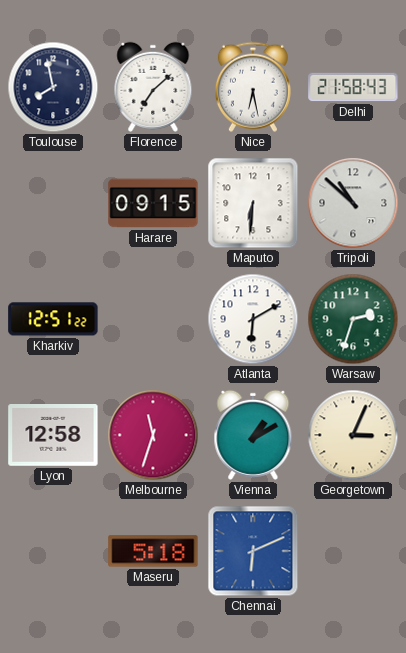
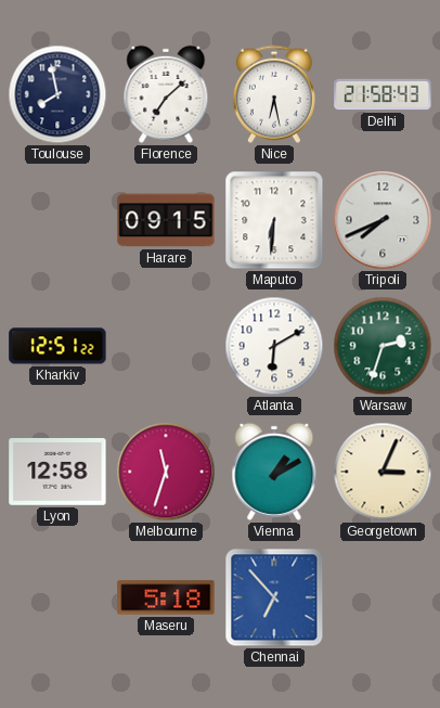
Tripoli: 10:52 -> 7:41 (383, 220)
Chennai: 6:11 -> 6:53 (274, 597)
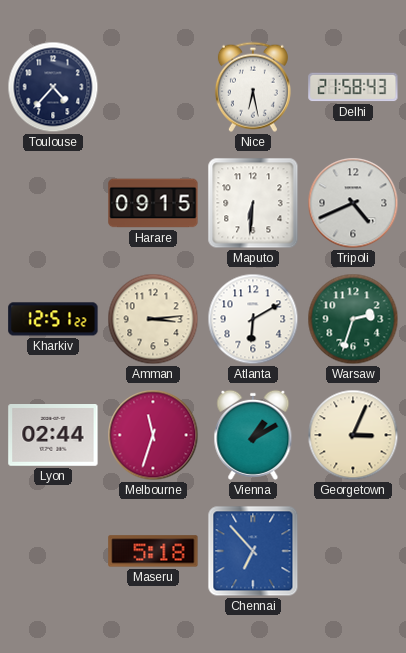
Toulouse: 7:58 -> 4:37 (53, 87)
Florence: 7:08 -> none (166, 94)
Tripoli: 7:41 -> 4:41 (353, 203)
Amman: none -> 3:14 (153, 319)
Lyon: 12:58 -> 02:44 (53, 436)
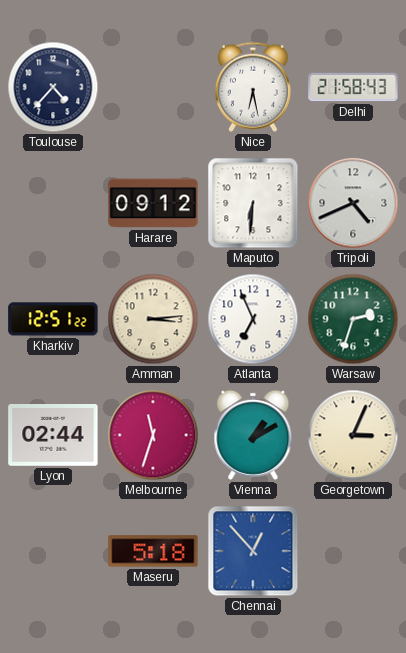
Harare: 09:15 -> 09:12 (153, 203)
Atlanta: 6:10 -> 6:56 (253, 319)
Chennai: 6:53 -> 12:53 (253, 551)
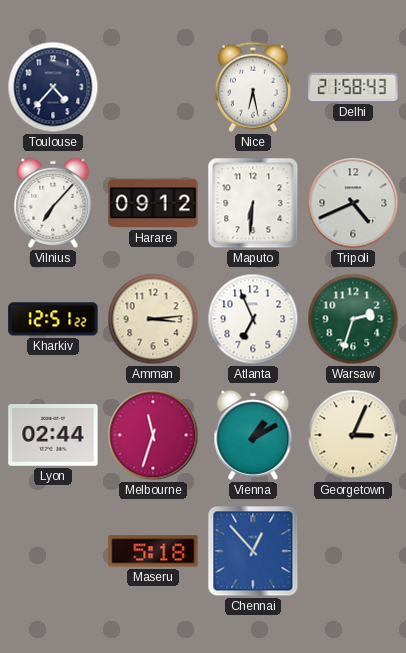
Vilnius: none -> 7:07 (53, 203)
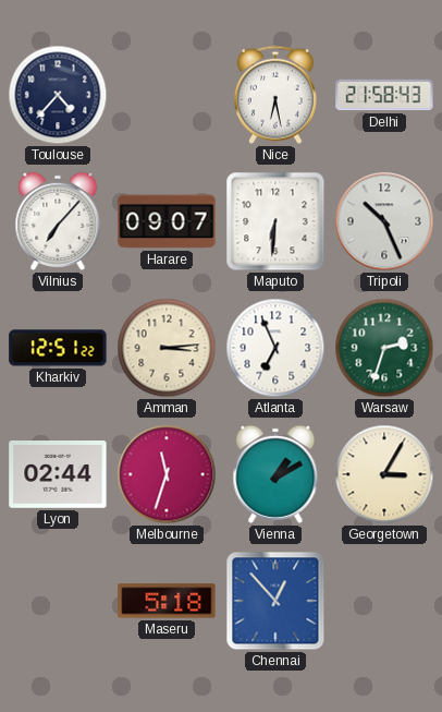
Harare: 09:12 -> 09:07 (167, 221)
Tripoli: 4:41 -> 10:26 (384, 221)
Georgetown: 3:04 -> 3:05 (384, 474)
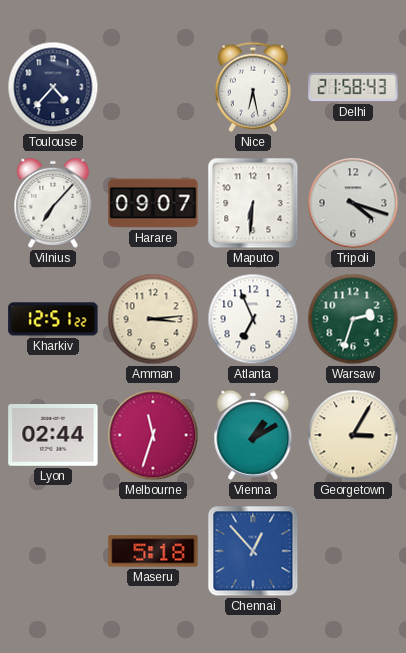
Tripoli: 10:26 -> 4:18 (353, 203)
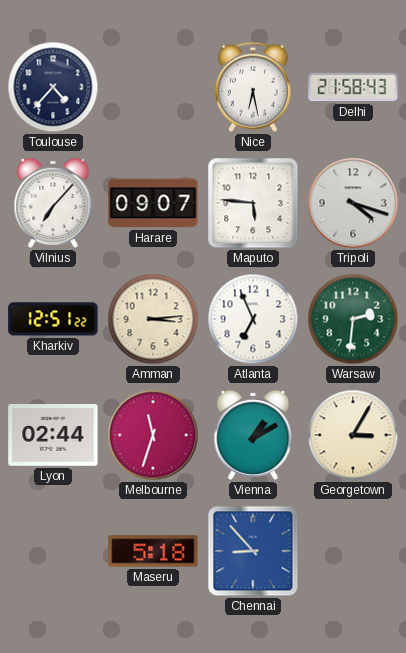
Maputo: 6:31 -> 5:46 (253, 203)
Warsaw: 2:33 -> 2:31 (353, 319)
Chennai: 12:53 -> 8:53 (253, 551)
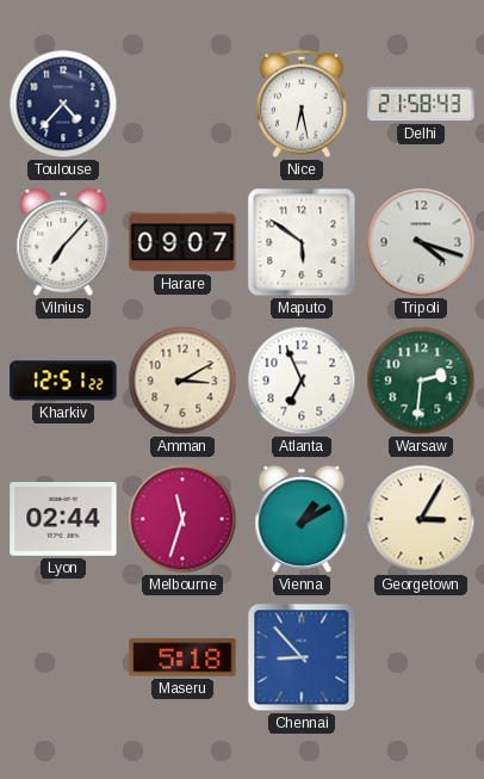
Maputo: 5:46 -> 5:51 (302, 242)
Amman: 3:14 -> 3:10 (182, 381)
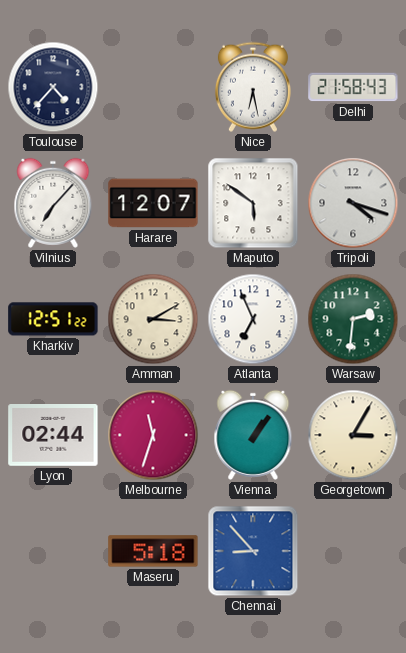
Harare: 09:07 -> 12:07 (153, 203)
Vienna: 1:10 -> 1:06 (253, 435)
